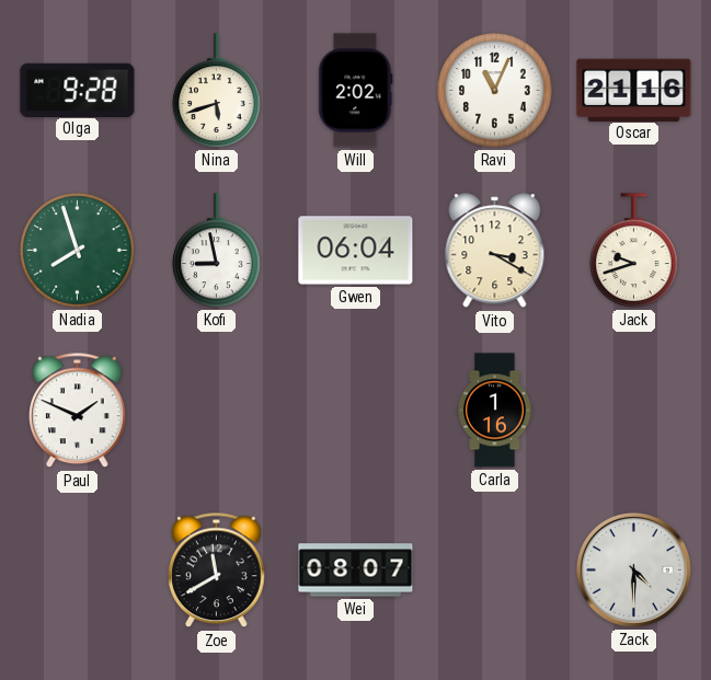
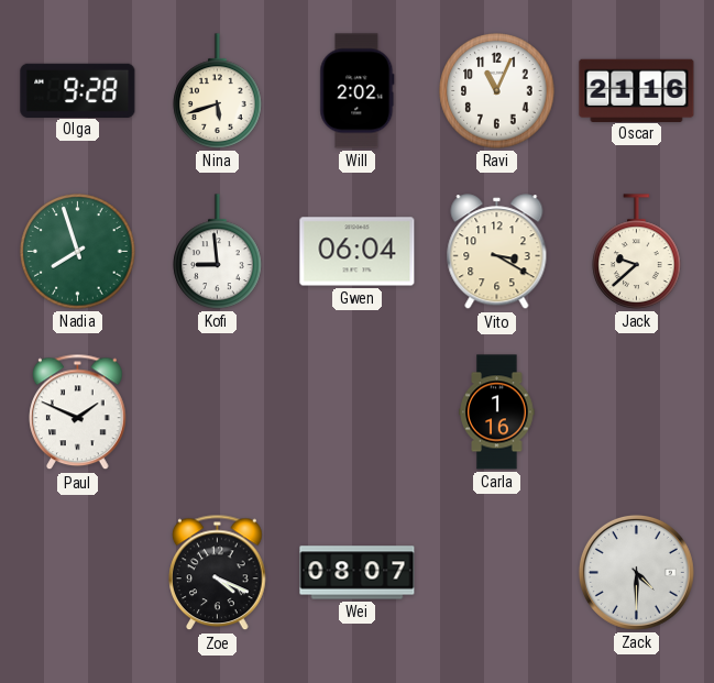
Kofi: 8:58 -> 8:59 (218, 252)
Jack: 9:42 -> 9:38 (637, 252)
Zoe: 11:40 -> 4:19 (218, 573)
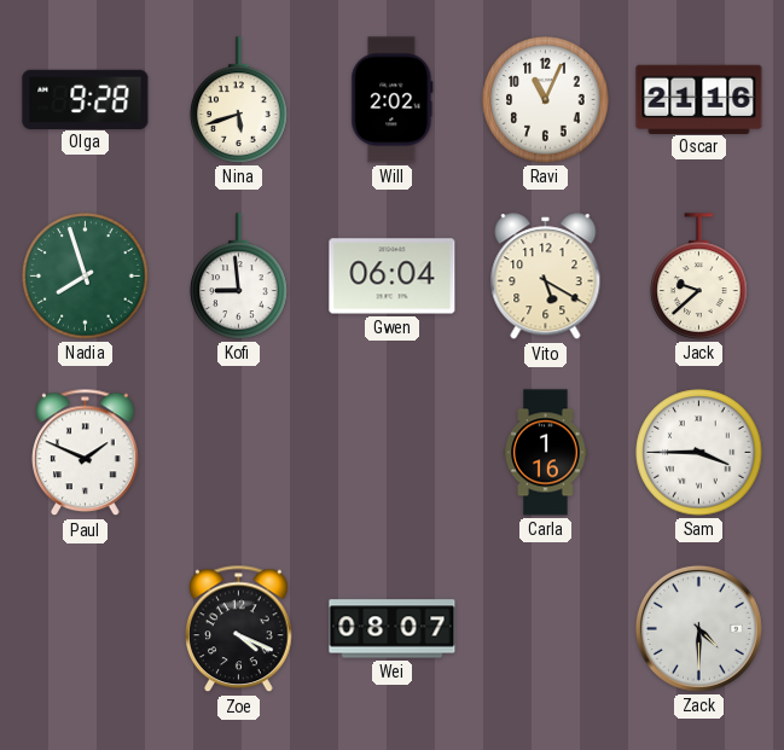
Vito: 3:20 -> 5:20 (546, 277)
Sam: none -> 3:45 (699, 453)
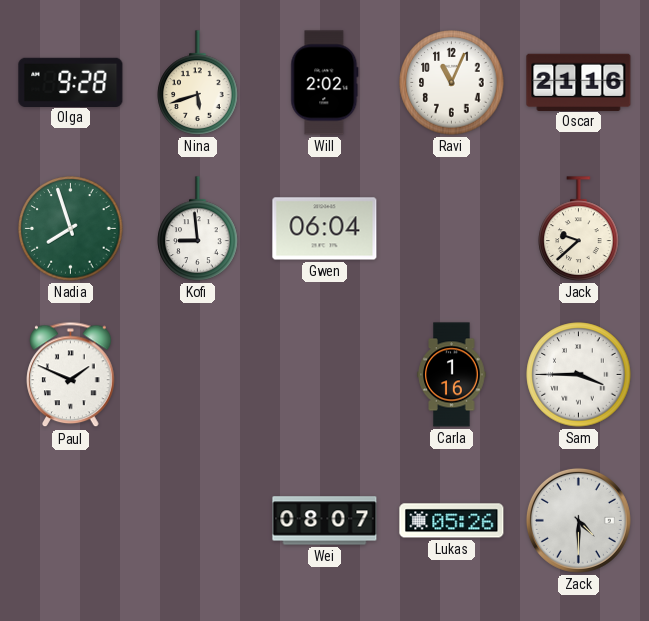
Vito: 5:20 -> none (546, 277)
Zoe: 4:19 -> none (239, 629)
Lukas: none -> 05:26 (452, 521)
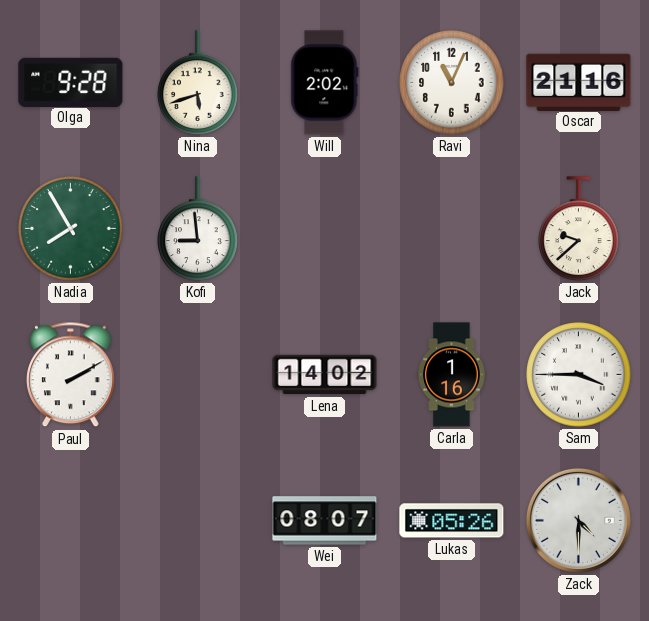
Nadia: 7:57 -> 7:55 (71, 229)
Gwen: 06:04 -> none (325, 229)
Paul: 1:49 -> 2:10 (71, 375)
Lena: none -> 14:02 (325, 375)
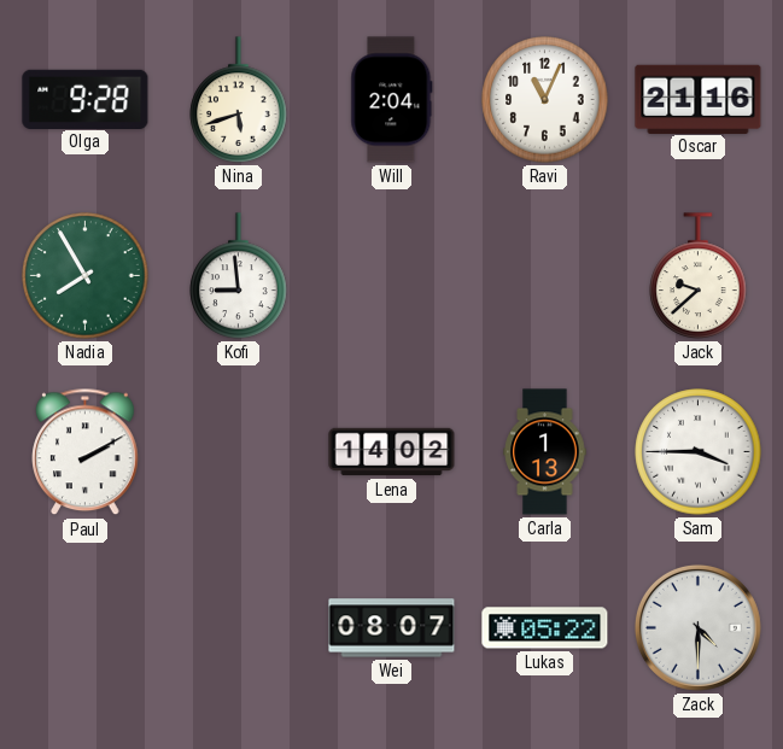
Will: 2:02 -> 2:04 (392, 100)
Carla: 1:16 -> 1:13 (545, 452)
Lukas: 05:26 -> 05:22 (545, 628)
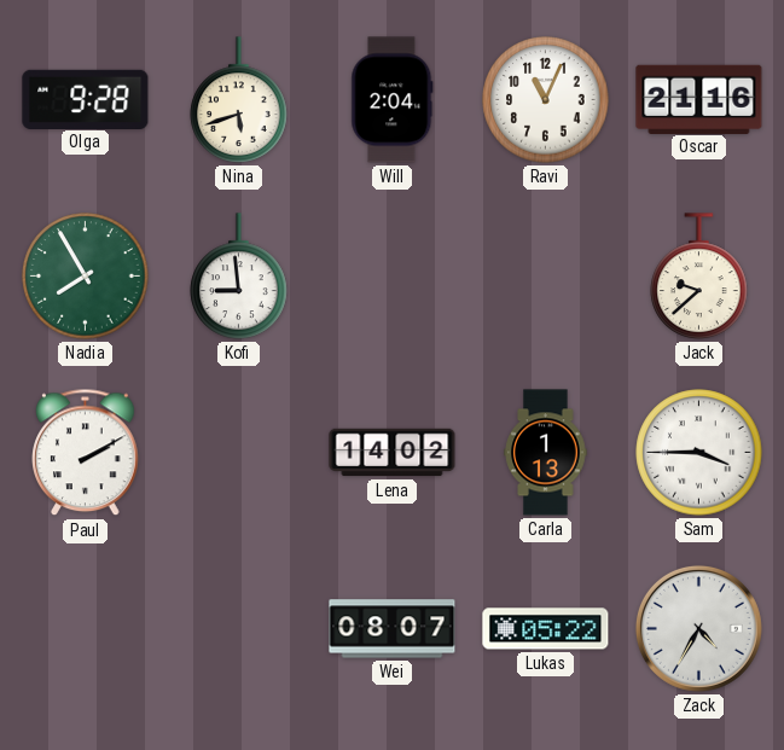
Zack: 4:30 -> 4:35 (698, 628)
